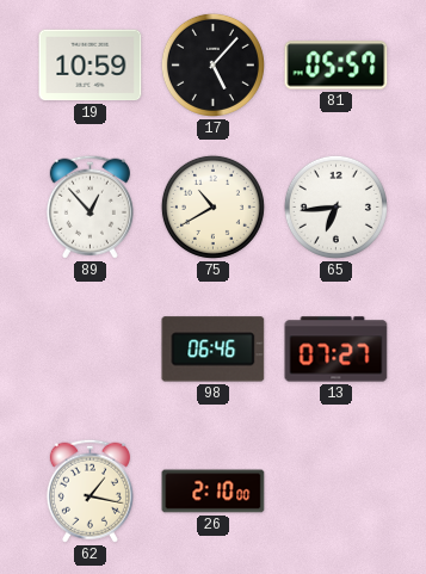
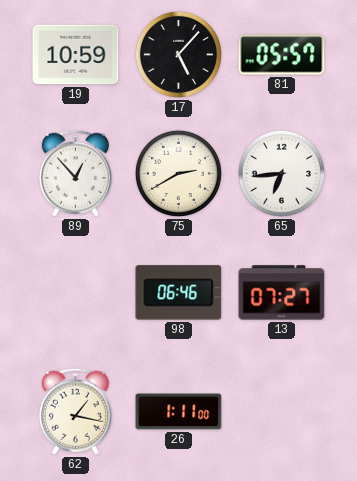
75: 10:40 -> 2:40 (178, 173)
26: 2:10 -> 1:11 (179, 412)
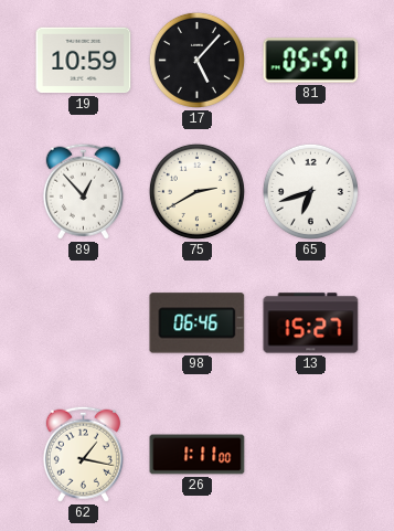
65: 6:44 -> 6:42 (310, 191)
13: 07:27 -> 15:27 (311, 323)
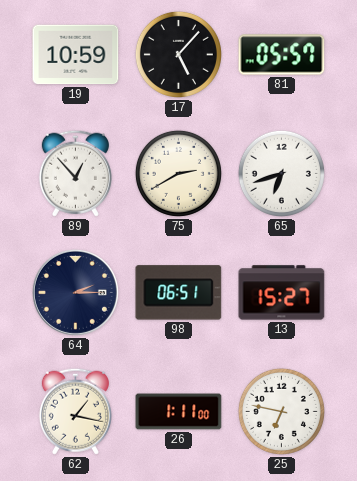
64: none -> 2:15 (75, 292)
98: 06:46 -> 06:51 (179, 293)
25: none -> 6:47 (281, 411)
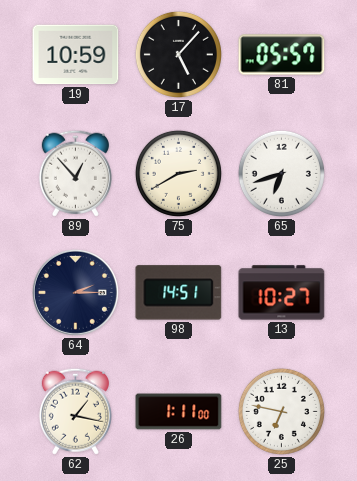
98: 06:51 -> 14:51 (179, 293)
13: 15:27 -> 10:27 (282, 293)
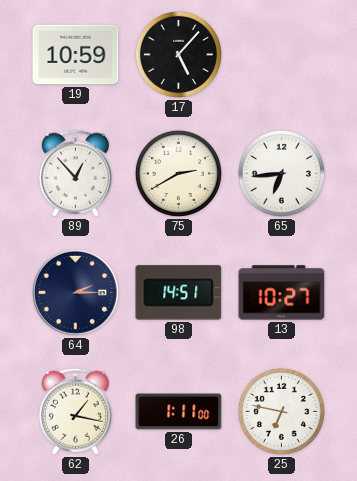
81: 05:57 -> none (282, 55)
65: 6:42 -> 6:44 (281, 173)
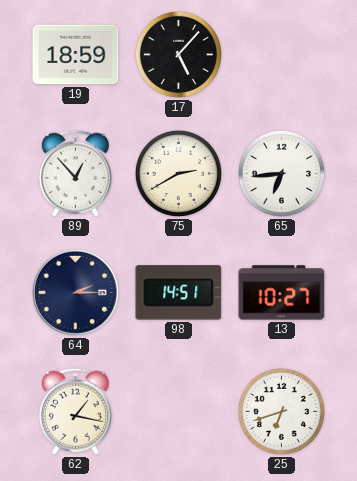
19: 10:59 -> 18:59 (76, 55)
26: 1:11 -> none (179, 412)
25: 6:47 -> 6:42 (281, 411)
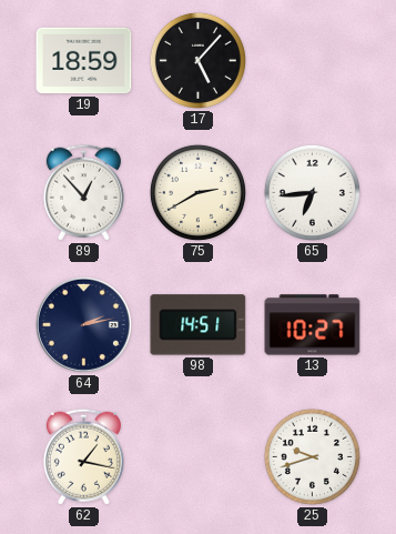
64: 2:15 -> 2:13 (83, 324)
25: 6:42 -> 9:42 (312, 456)
